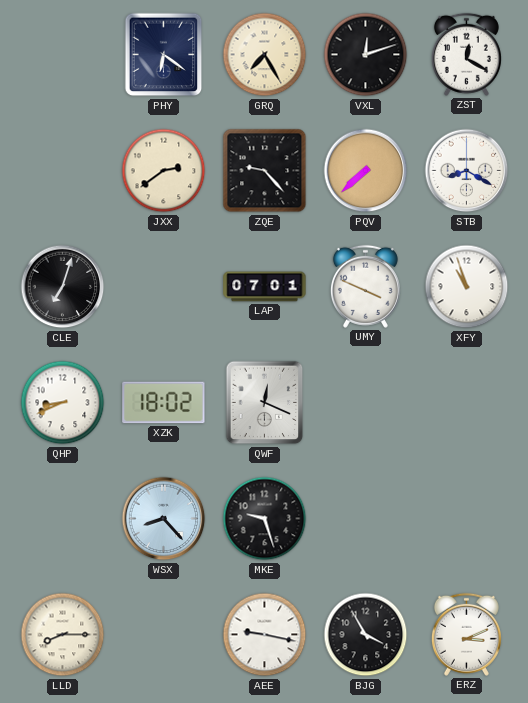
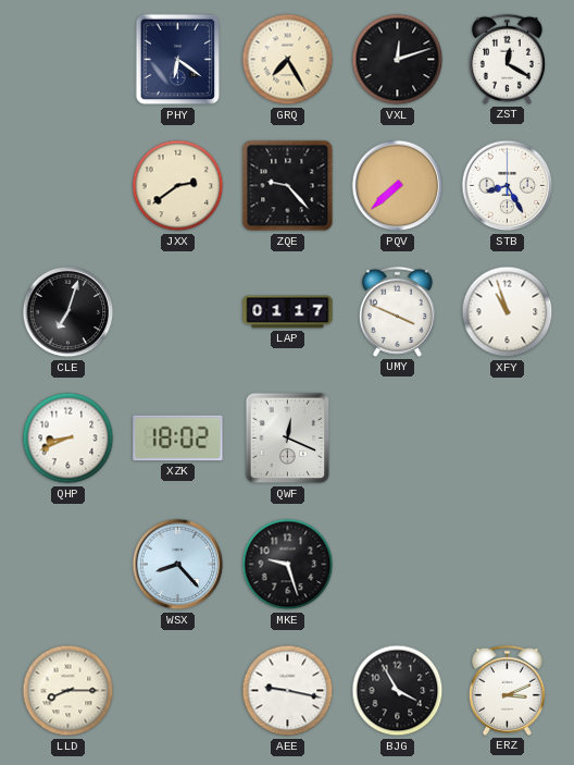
STB: 8:20 -> 8:25 (508, 186)
LAP: 07:01 -> 01:17 (288, 312)
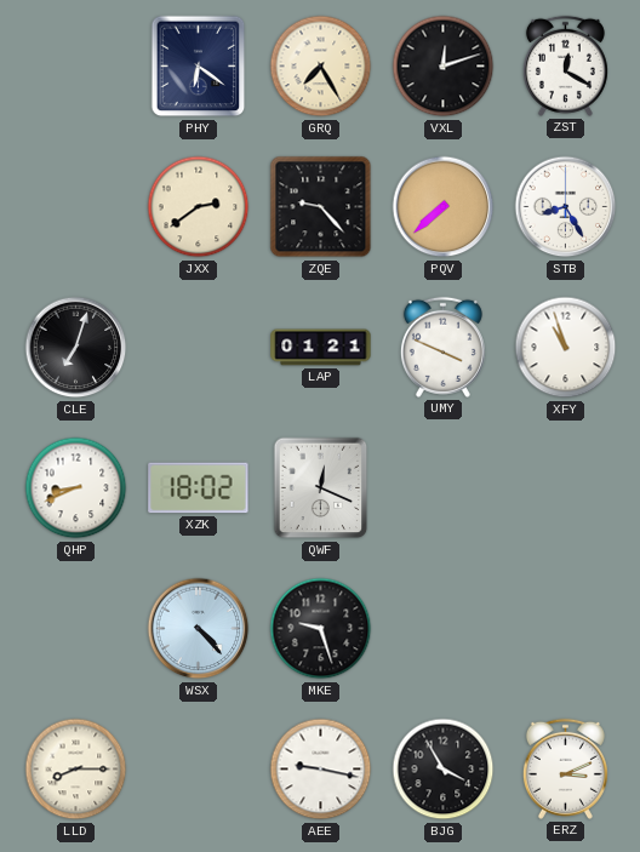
LAP: 01:17 -> 01:21 (321, 348)
WSX: 8:23 -> 4:23 (199, 629)
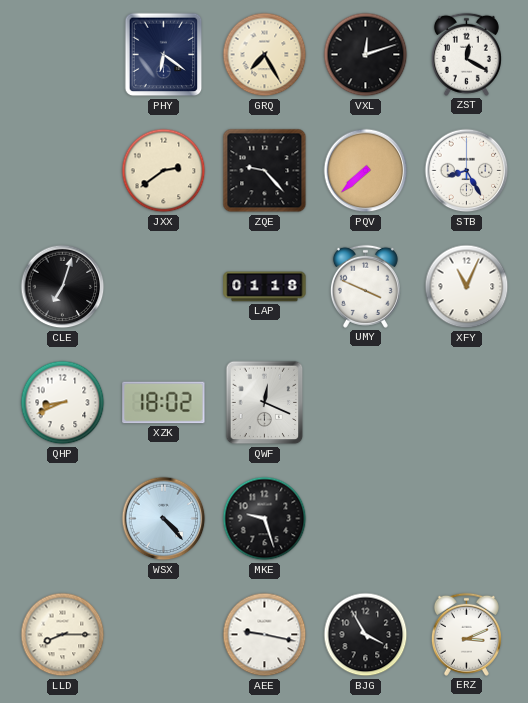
LAP: 01:21 -> 01:18 (265, 287)
XFY: 10:57 -> 11:04 (467, 287)
